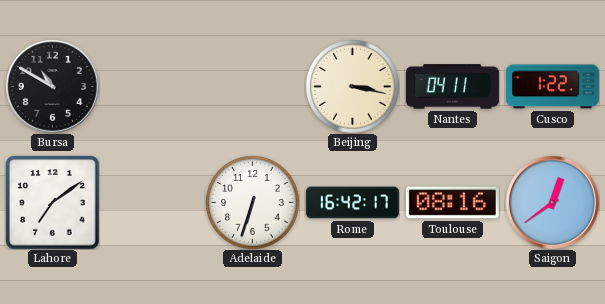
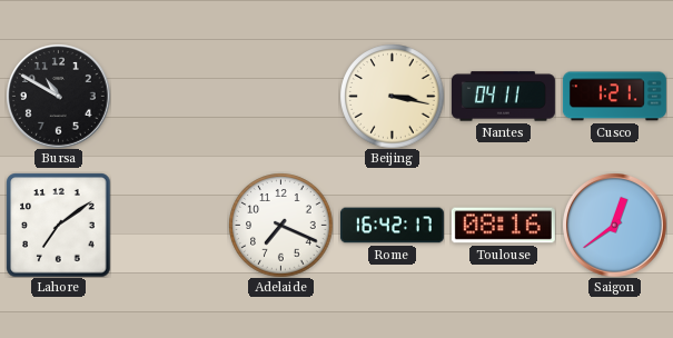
Cusco: 1:22 -> 1:21 (614, 97)
Adelaide: 6:33 -> 7:19 (280, 225)
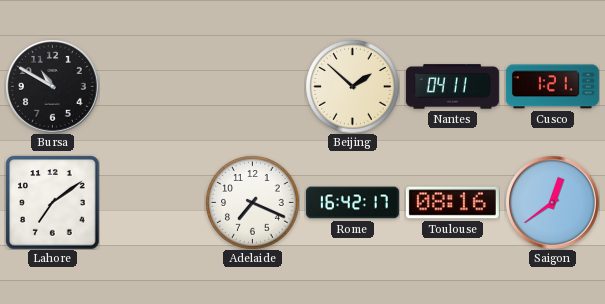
Beijing: 3:17 -> 1:52 (352, 86)
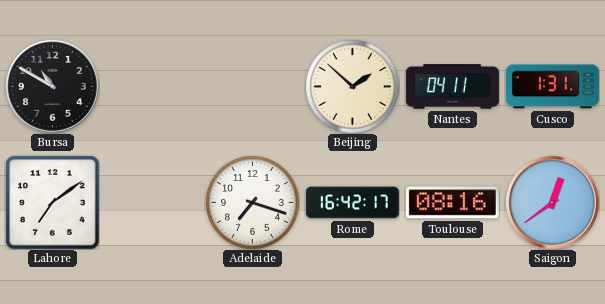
Cusco: 1:21 -> 1:31 (552, 87)
Adelaide: 7:19 -> 7:18 (252, 202)
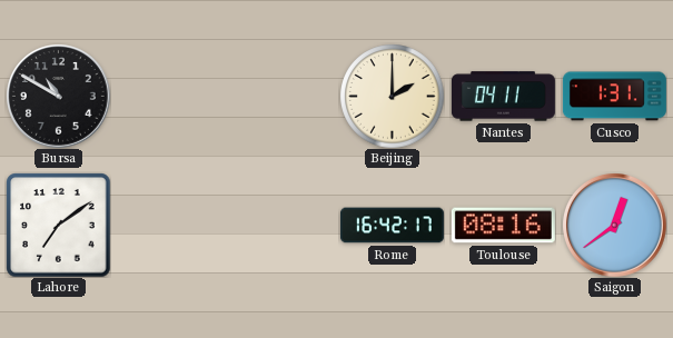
Beijing: 1:52 -> 2:00 (392, 96)
Adelaide: 7:18 -> none (252, 202)
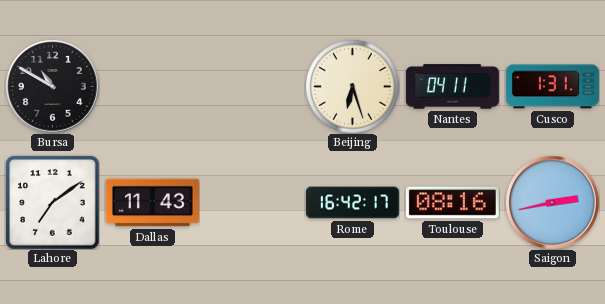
Beijing: 2:00 -> 6:27 (352, 86)
Dallas: none -> 11:43 (152, 203)
Saigon: 12:39 -> 2:43 (553, 203)
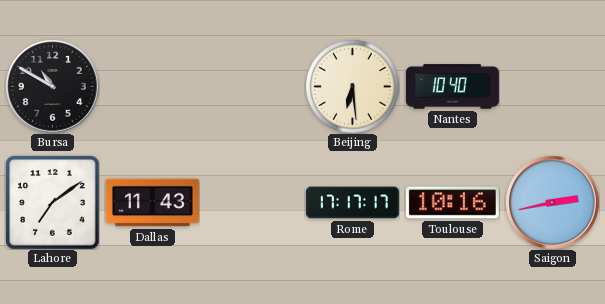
Beijing: 6:27 -> 6:29 (352, 86)
Nantes: 04:11 -> 10:40 (452, 87)
Cusco: 1:31 -> none (552, 87)
Rome: 16:42 -> 17:17 (352, 203)
Toulouse: 08:16 -> 10:16 (452, 203)
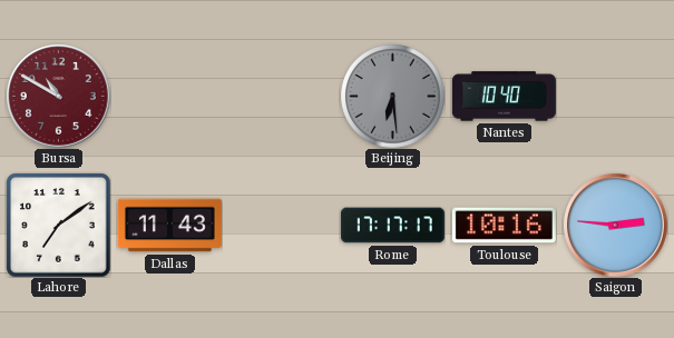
Bursa dial: black -> burgundy (59, 97)
Beijing dial: cream -> grey (392, 96)
Saigon: 2:43 -> 2:46 (616, 226)
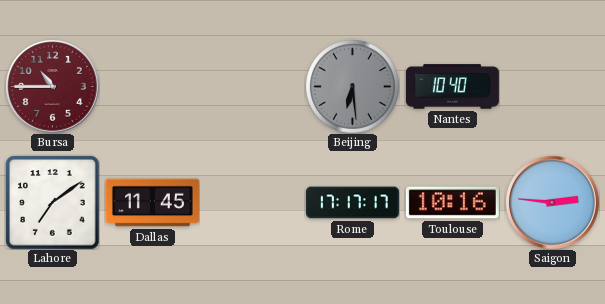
Bursa: 10:50 -> 10:45 (53, 87)
Dallas: 11:43 -> 11:45 (152, 203)
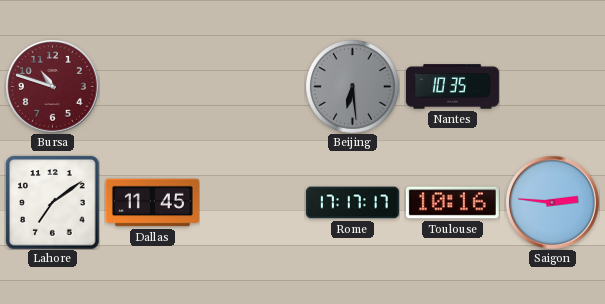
Bursa: 10:45 -> 10:48 (53, 87)
Nantes: 10:40 -> 10:35 (452, 87)
